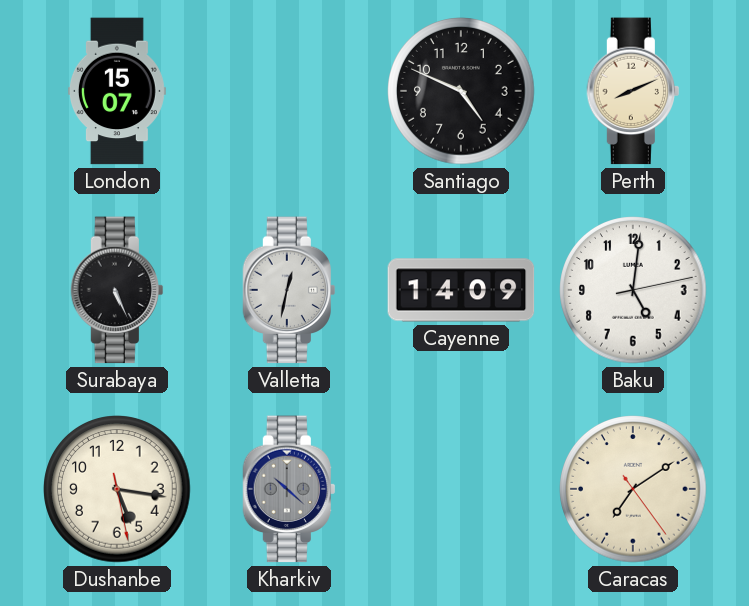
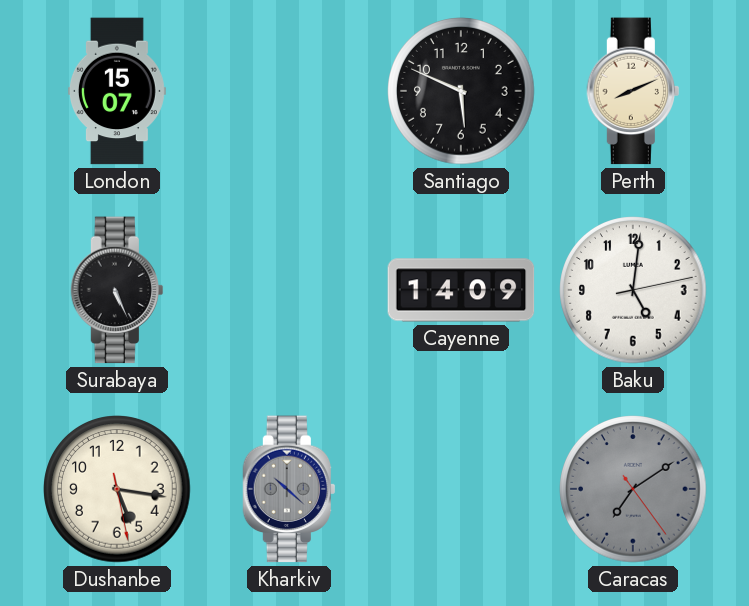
Santiago: 4:49 -> 5:49 (461, 91)
Valletta: 12:32 -> none (289, 290)
Caracas dial: cream -> grey (633, 489)
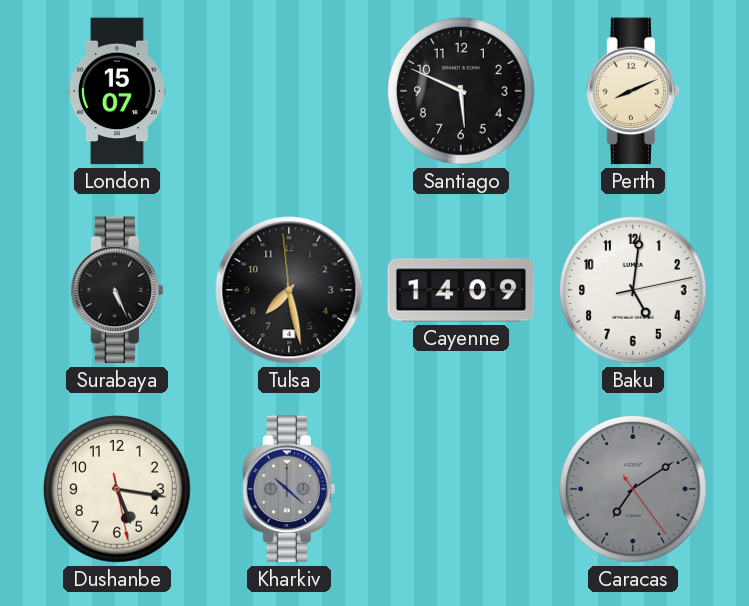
Tulsa: none -> 7:27 (289, 290)
